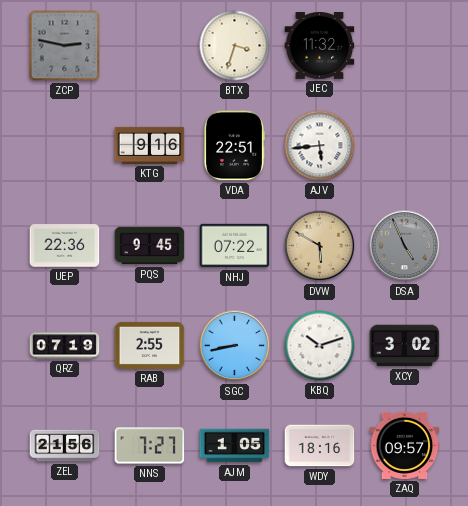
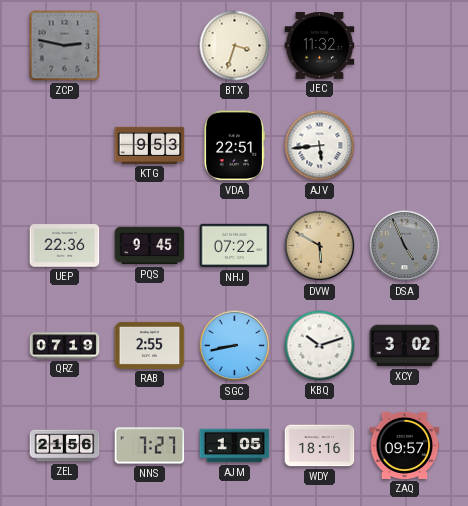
KTG: 9:16 -> 9:53 (150, 145)
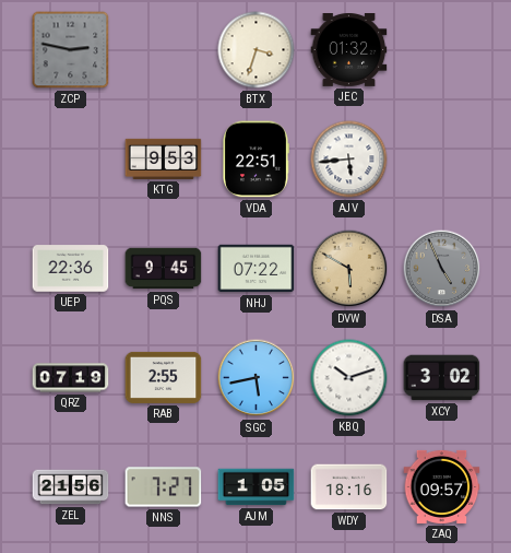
JEC: 11:32 -> 01:32 (349, 50)
SGC: 8:43 -> 5:43 (257, 378)
